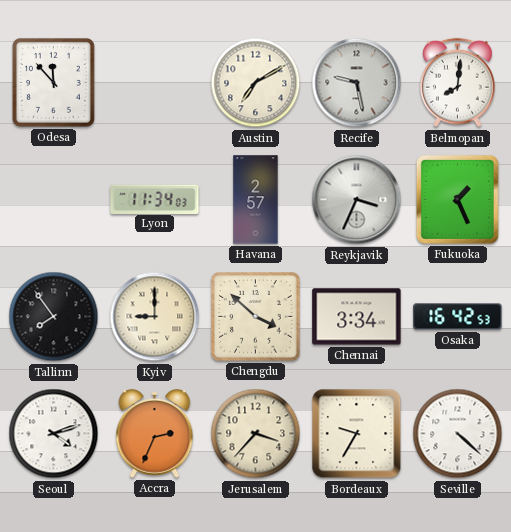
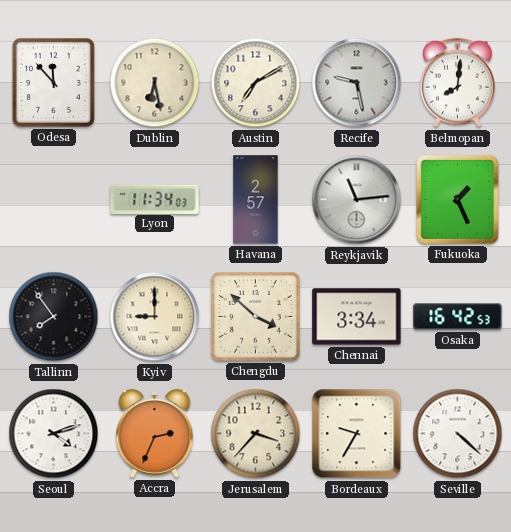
Dublin: none -> 6:28 (155, 83)
Reykjavik: 3:34 -> 11:14 (357, 200)
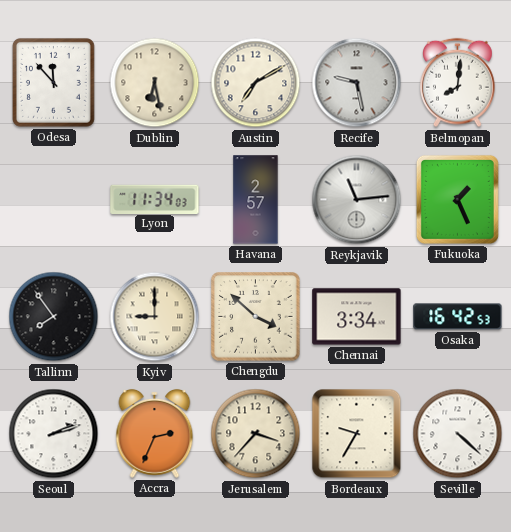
Seoul: 4:12 -> 2:12 (54, 434)
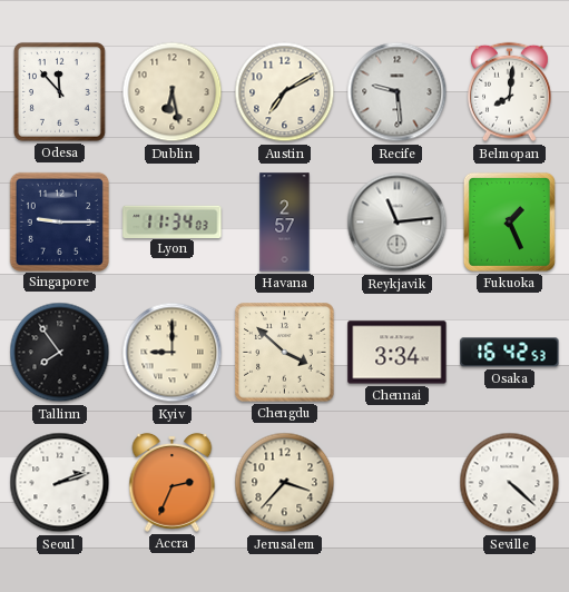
Recife: 9:28 -> 9:29 (398, 92)
Singapore: none -> 9:15 (59, 221)
Bordeaux: 9:35 -> none (357, 434)
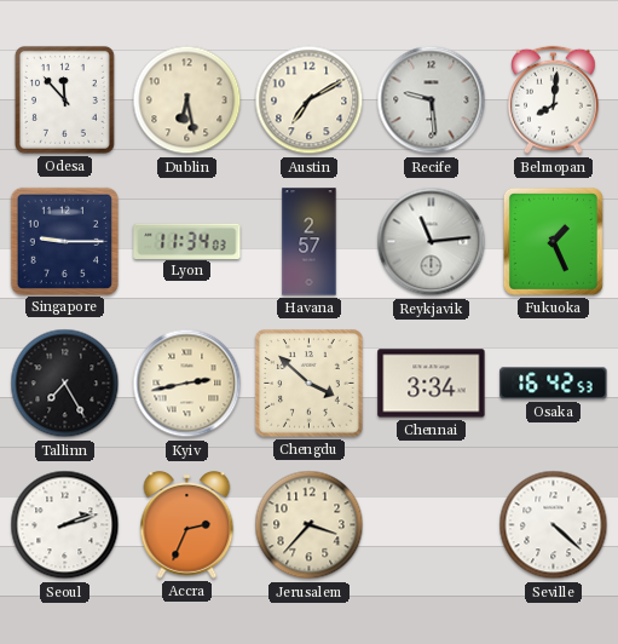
Tallinn: 7:54 -> 7:25 (65, 384)
Kyiv: 9:00 -> 2:43 (187, 384)
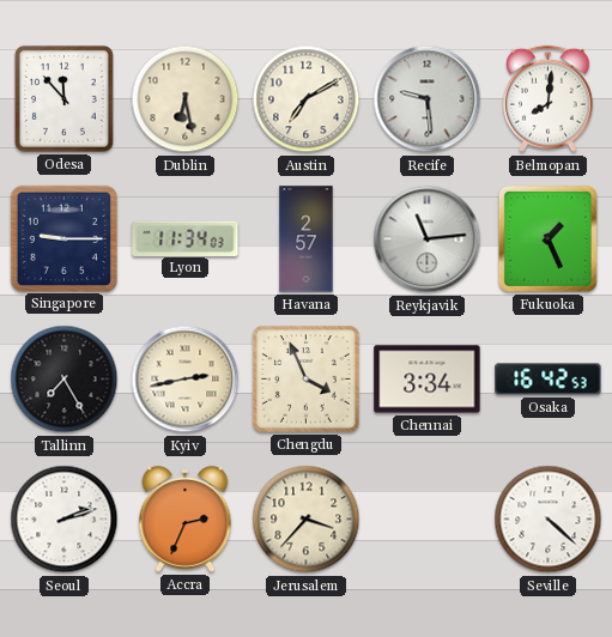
Chengdu: 3:52 -> 3:56 (307, 380)
